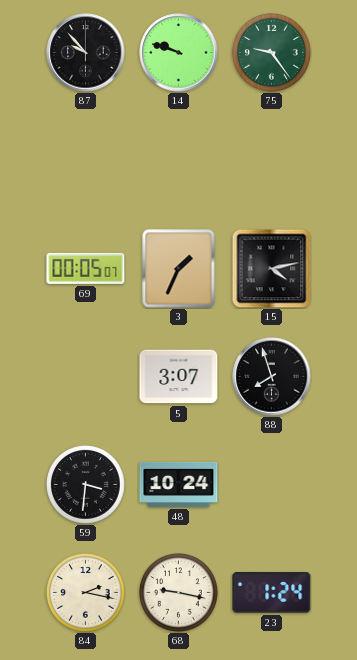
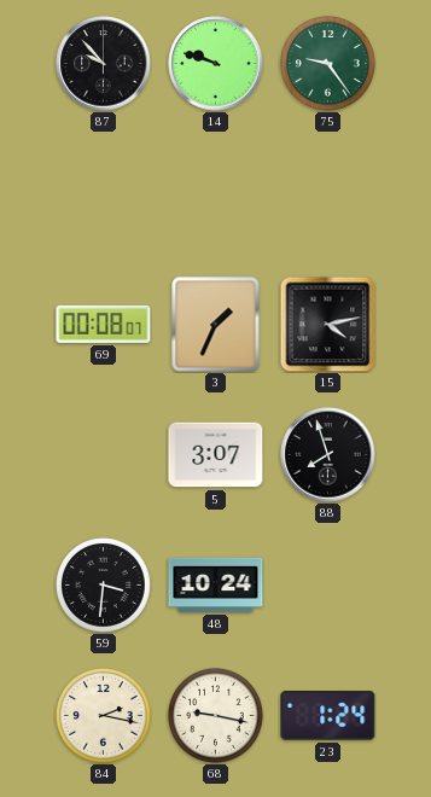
69: 00:05 -> 00:08 (104, 324)
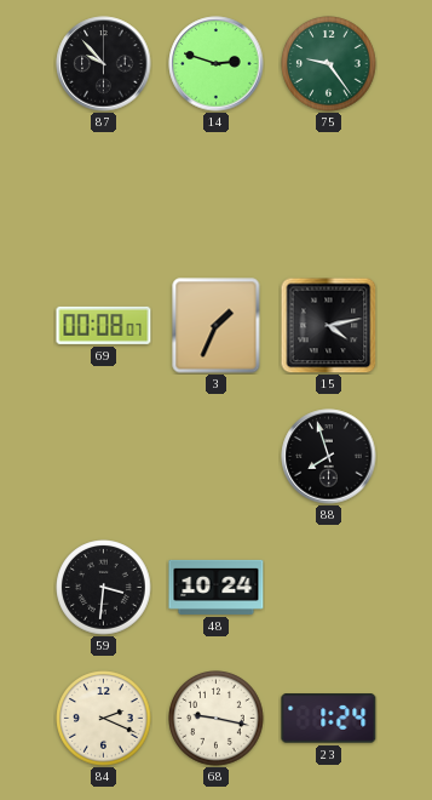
14: 9:48 -> 2:48 (217, 64)
5: 3:07 -> none (216, 455)
84: 2:17 -> 2:19 (104, 719)
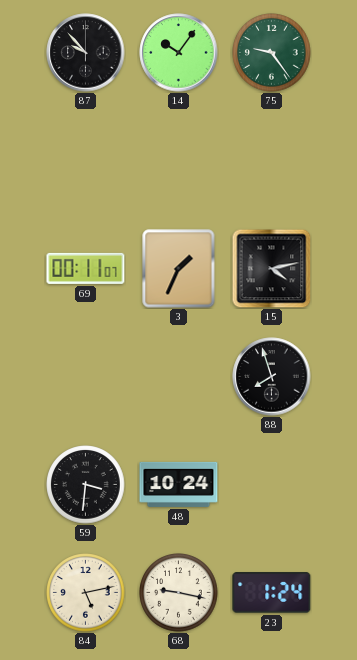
14: 2:48 -> 10:06 (179, 53)
69: 00:08 -> 00:11 (86, 268)
84: 2:19 -> 5:13 (86, 593)
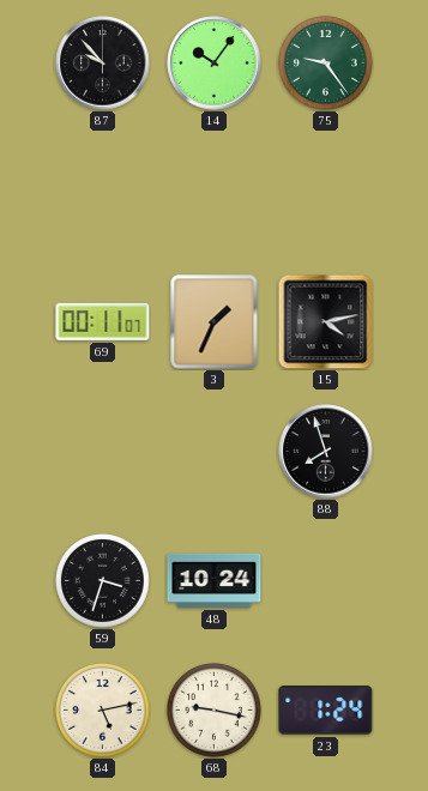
59: 3:31 -> 3:33 (103, 581)
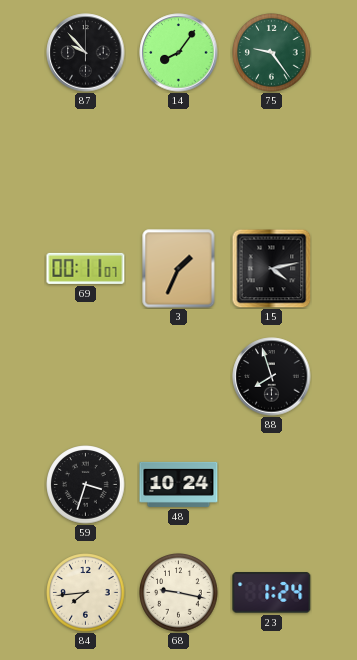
14: 10:06 -> 8:06 (179, 53)
84: 5:13 -> 7:44 (86, 593)
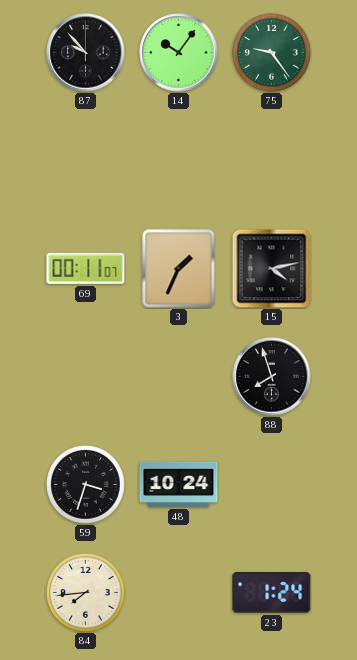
14: 8:06 -> 10:06 (179, 53)
68: 9:17 -> none (179, 593)
